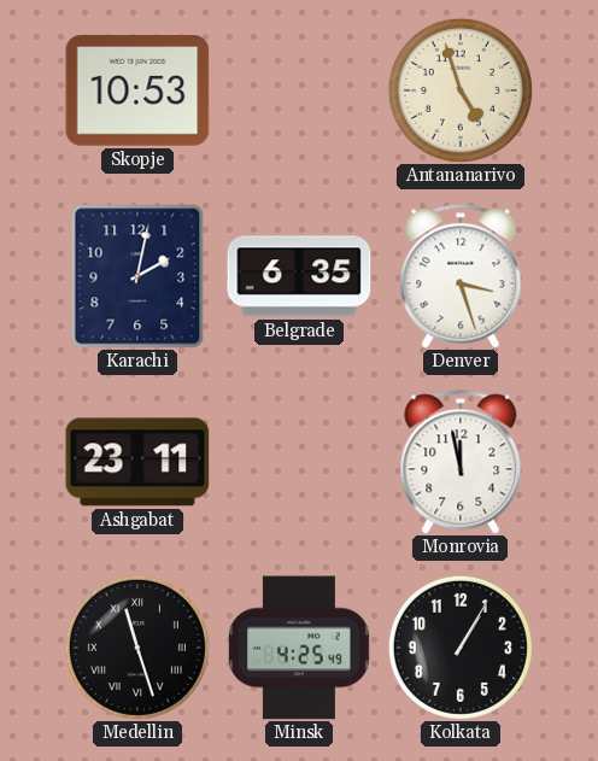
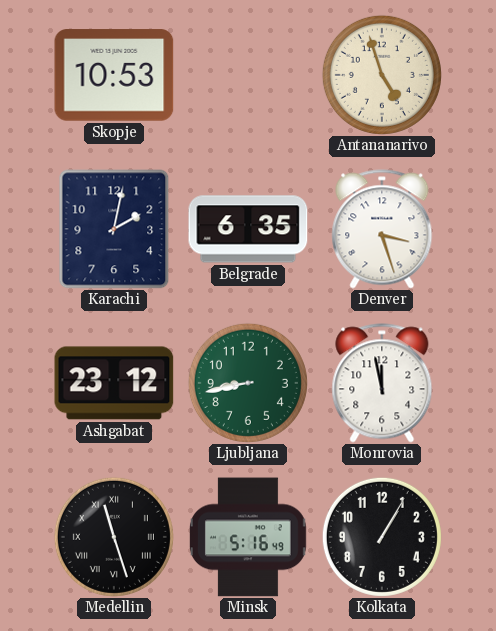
Ashgabat: 23:11 -> 23:12 (114, 383)
Ljubljana: none -> 8:43 (248, 383)
Minsk: 4:25 -> 5:16 (248, 537)
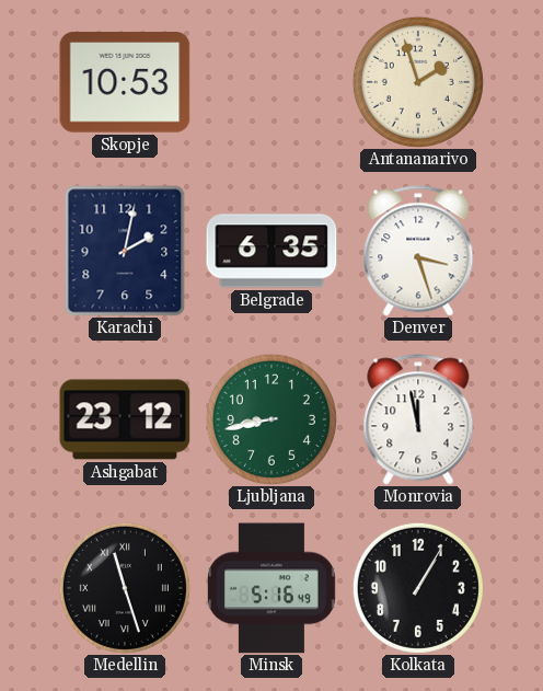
Antananarivo: 4:57 -> 1:57 (418, 82)
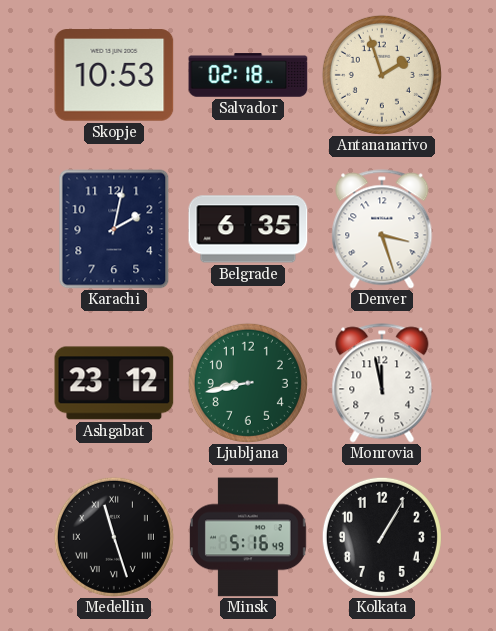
Salvador: none -> 02:18 (248, 75)
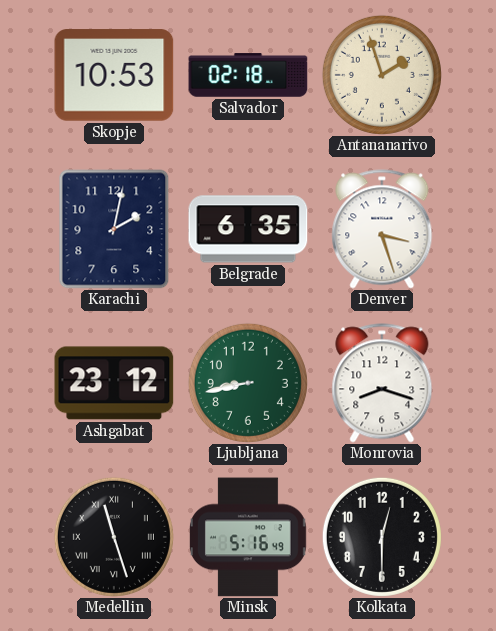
Monrovia: 11:58 -> 8:18 (382, 383)
Kolkata: 1:05 -> 12:30 (382, 537)
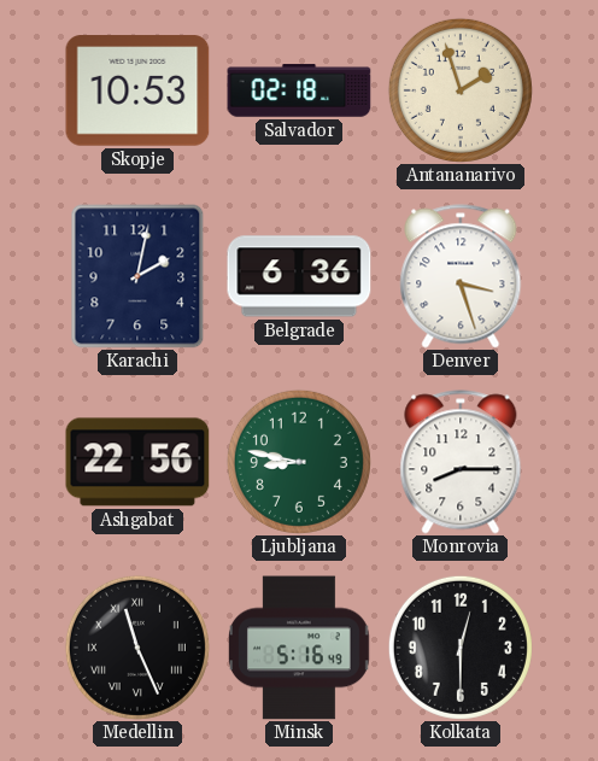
Belgrade: 6:35 -> 6:36 (299, 276)
Ashgabat: 23:12 -> 22:56 (137, 462)
Ljubljana: 8:43 -> 8:47 (299, 462)
Monrovia: 8:18 -> 8:15 (461, 462)
Medellin: 11:27 -> 11:26 (137, 648)
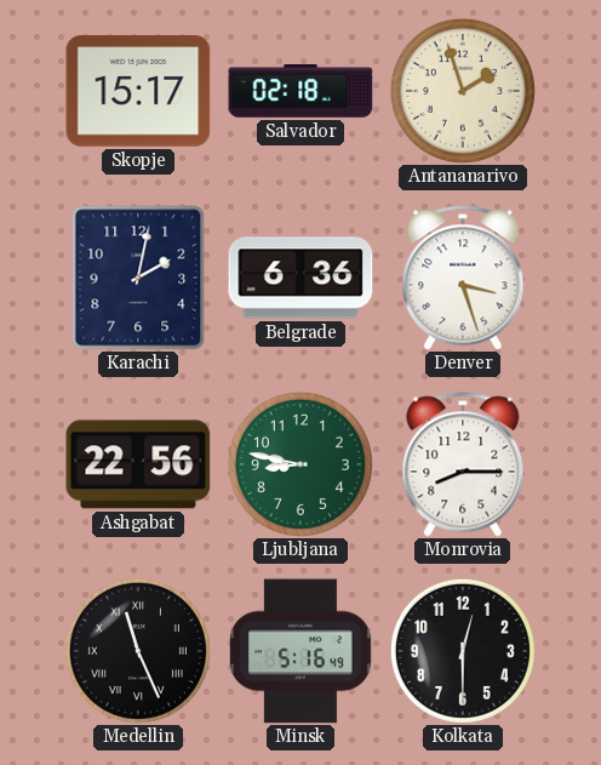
Skopje: 10:53 -> 15:17 (138, 91)
